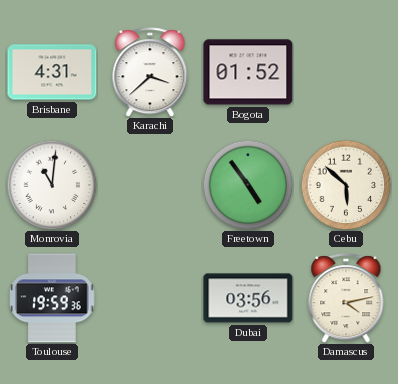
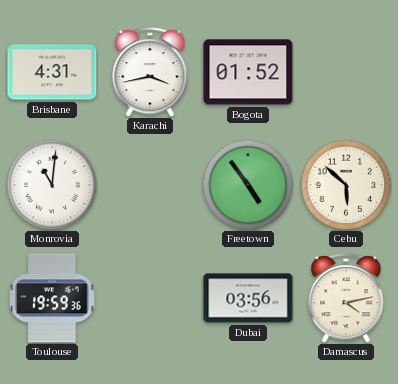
Karachi: 3:38 -> 3:43 (150, 72)
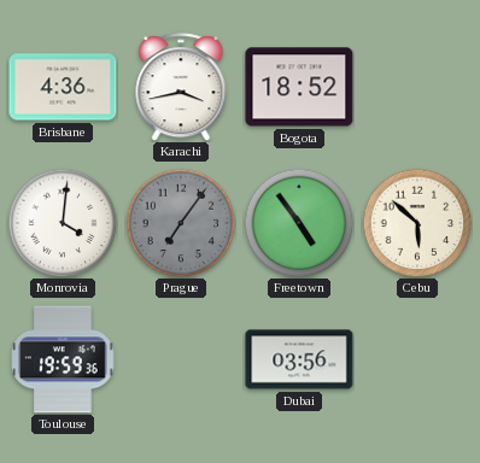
Brisbane: 4:31 -> 4:36 (63, 87)
Bogota: 01:52 -> 18:52 (299, 87)
Monrovia: 11:01 -> 4:01 (63, 223)
Prague: none -> 7:06 (181, 223)
Damascus: 4:13 -> none (346, 298)
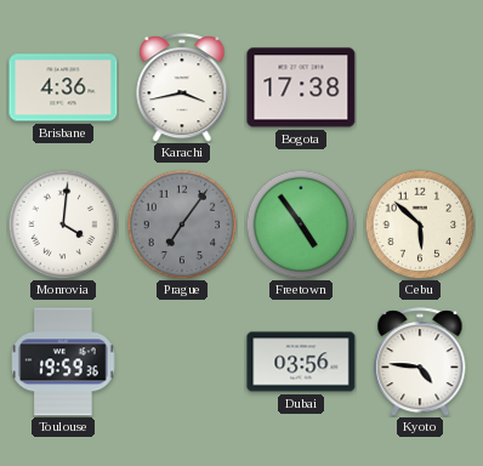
Bogota: 18:52 -> 17:38 (301, 87)
Kyoto: none -> 4:46 (420, 362)
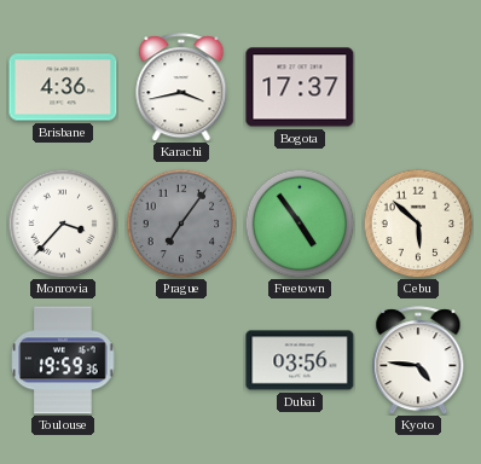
Bogota: 17:38 -> 17:37 (300, 87)
Monrovia: 4:01 -> 3:37 (63, 224)
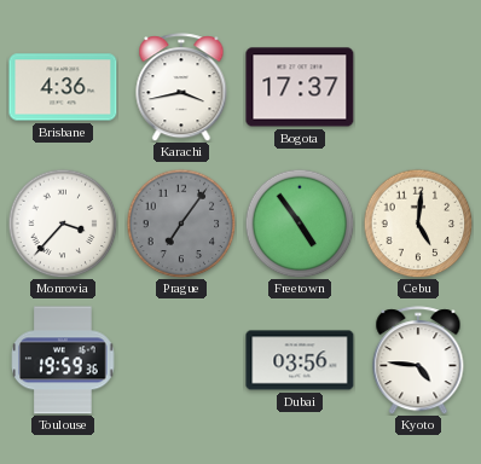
Cebu: 5:52 -> 5:01 (418, 224)
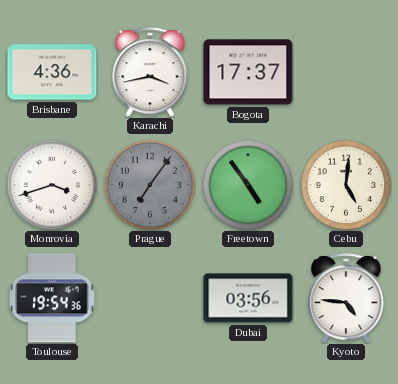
Monrovia: 3:37 -> 3:42 (52, 185)
Toulouse: 19:59 -> 19:54 (52, 298)
